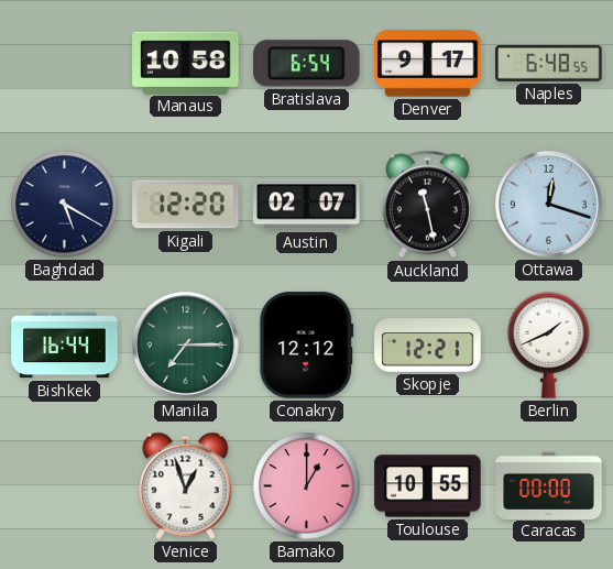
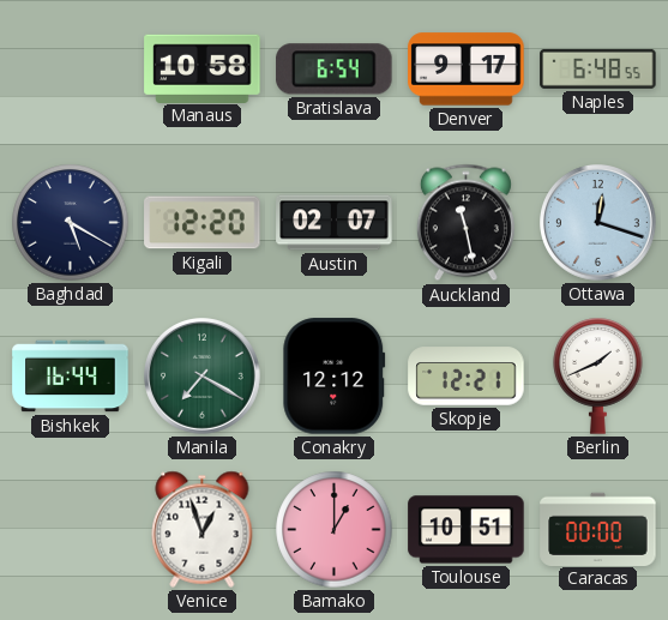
Manila: 7:15 -> 7:20 (203, 377)
Toulouse: 10:55 -> 10:51 (467, 530)
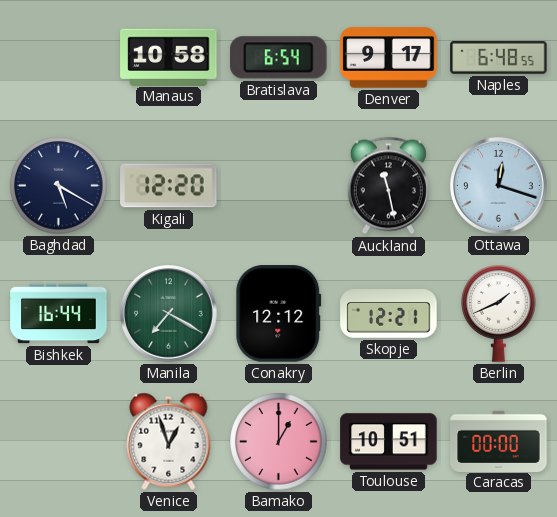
Austin: 02:07 -> none (335, 223)
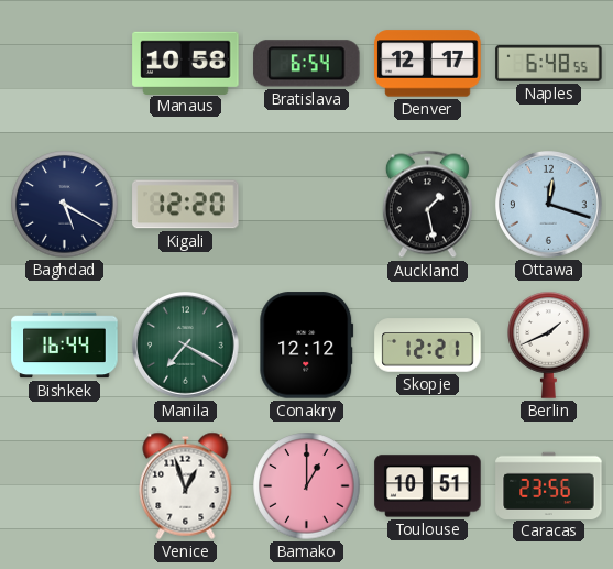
Denver: 9:17 -> 12:17 (428, 64)
Auckland: 11:28 -> 1:28 (427, 205)
Caracas: 00:00 -> 23:56 (549, 485)
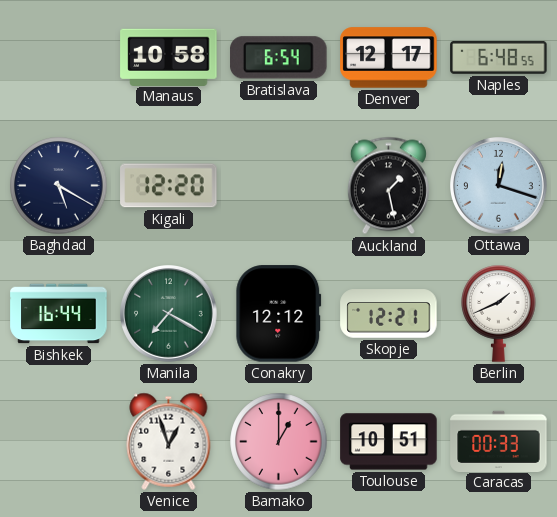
Caracas: 23:56 -> 00:33 (499, 441)
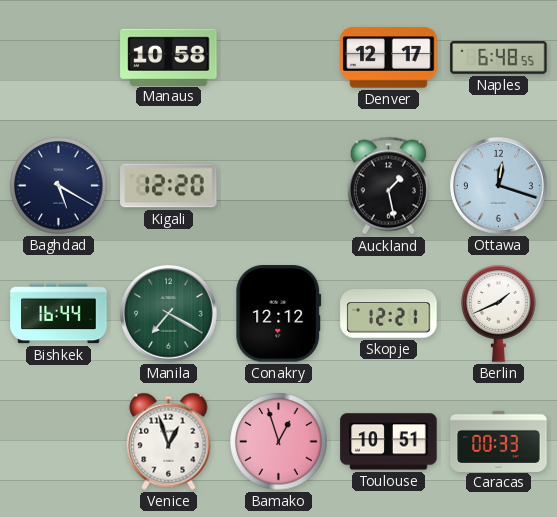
Bratislava: 6:54 -> none (279, 58)
Bamako: 1:00 -> 12:57 (279, 442)
